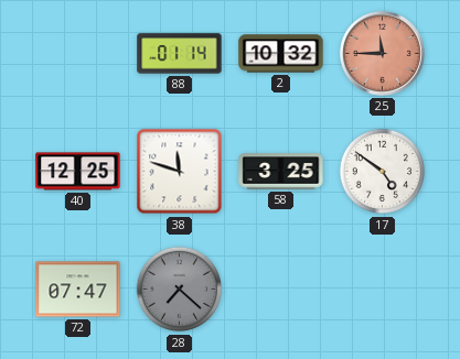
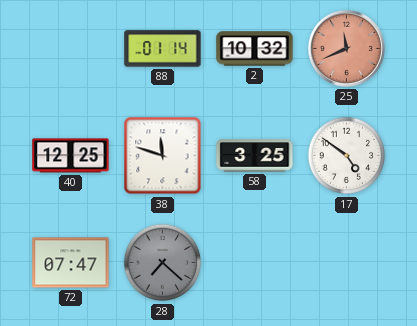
25: 11:45 -> 11:41 (346, 48)
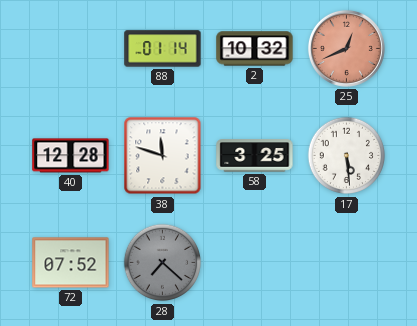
25: 11:41 -> 12:41 (346, 48)
40: 12:25 -> 12:28 (71, 156)
17: 4:51 -> 5:29 (347, 156)
72: 07:47 -> 07:52 (71, 263)
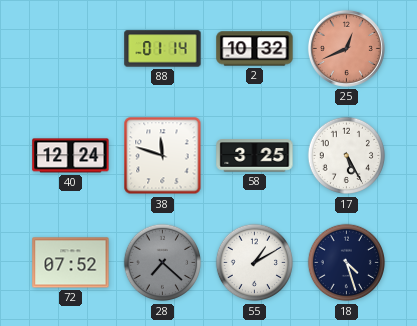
40: 12:28 -> 12:24 (71, 156)
17: 5:29 -> 5:25 (347, 156)
55: none -> 1:10 (255, 263)
18: none -> 4:27 (347, 263)
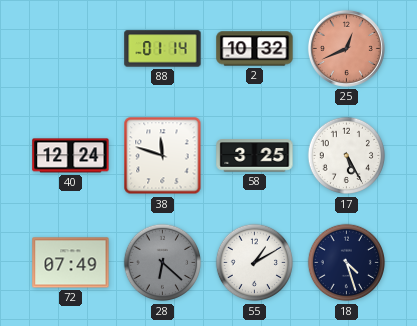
72: 07:52 -> 07:49 (71, 263)
28: 7:22 -> 6:22 (163, 263)
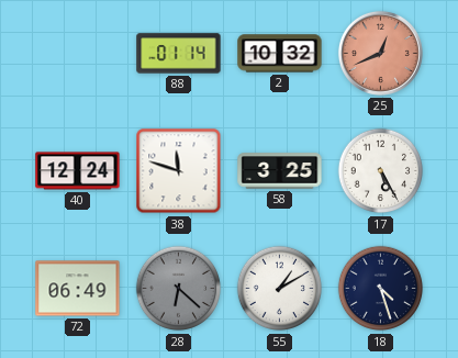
72: 07:49 -> 06:49 (78, 289)
